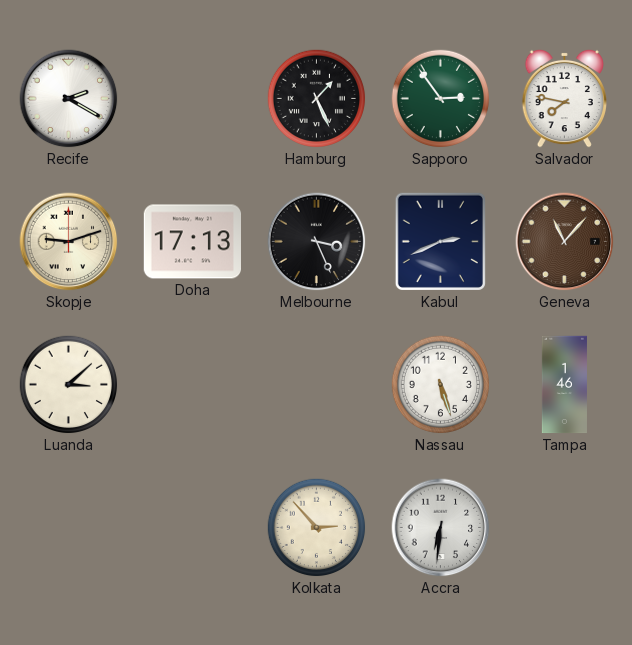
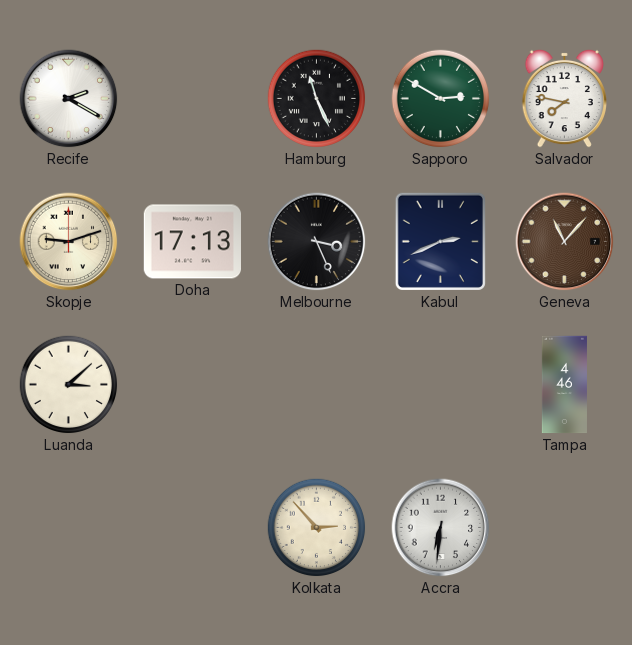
Hamburg: 1:26 -> 11:26 (317, 99)
Sapporo: 2:54 -> 2:50 (441, 99)
Nassau: 5:27 -> none (441, 385)
Tampa: 1:46 -> 4:46 (564, 385)
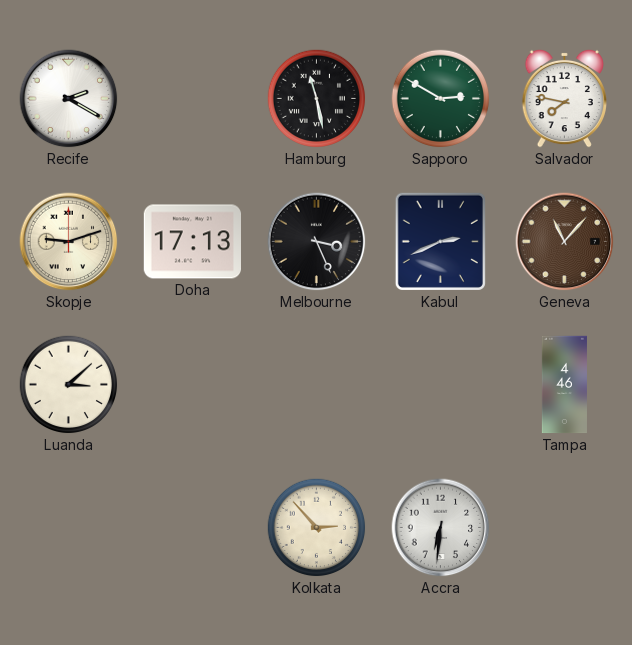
Hamburg: 11:26 -> 11:28 (317, 99)
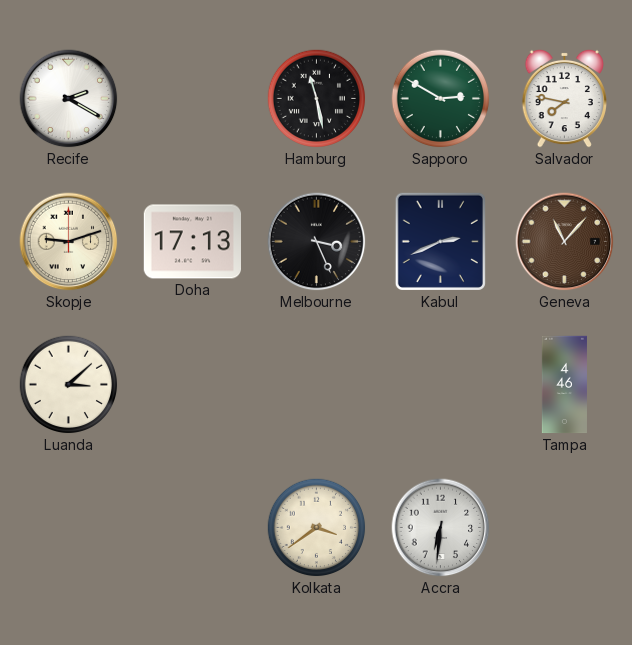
Kolkata: 2:53 -> 3:39 (317, 528)
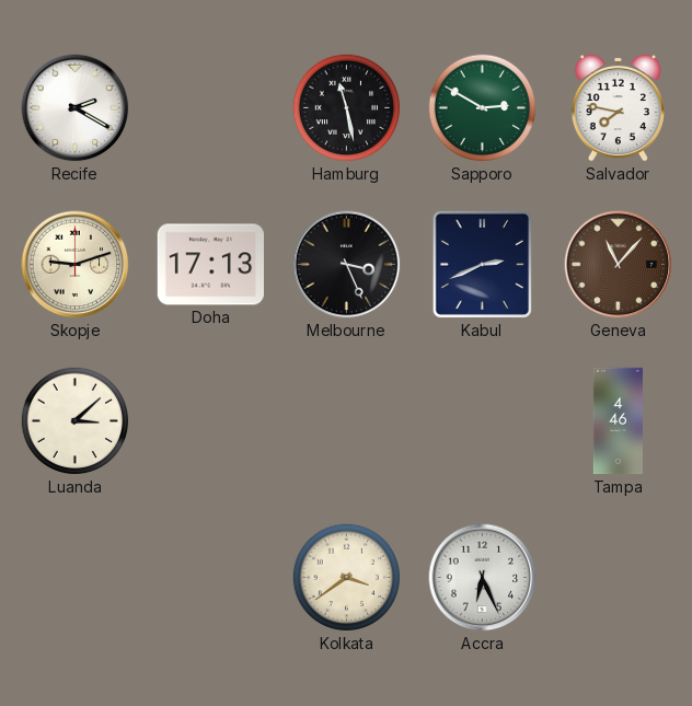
Accra: 6:31 -> 6:26 (483, 578)
